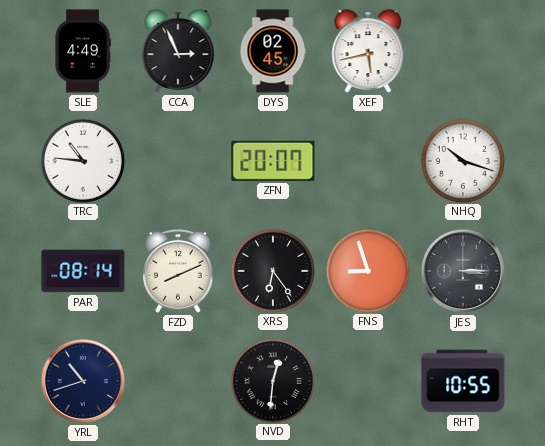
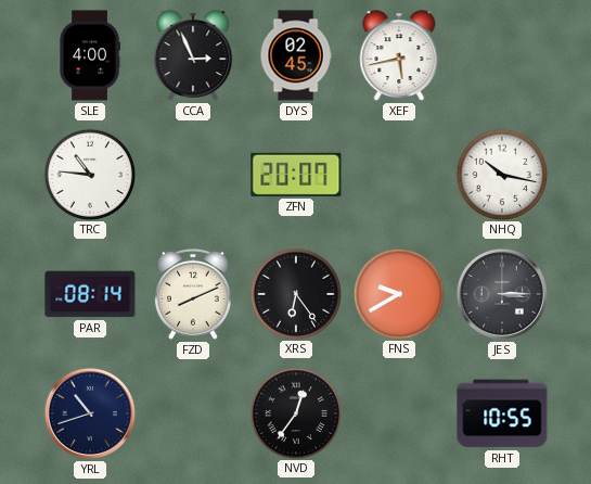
SLE: 4:49 -> 4:00 (90, 55)
NHQ: 10:18 -> 10:17 (501, 174)
FNS: 8:57 -> 9:40 (398, 293)
NVD: 12:31 -> 12:36 (295, 412)
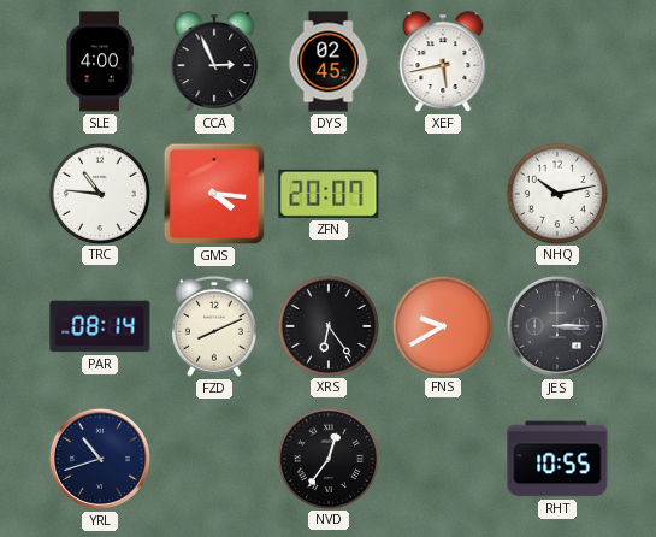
GMS: none -> 4:16 (214, 194)
NHQ: 10:17 -> 10:13 (556, 193)
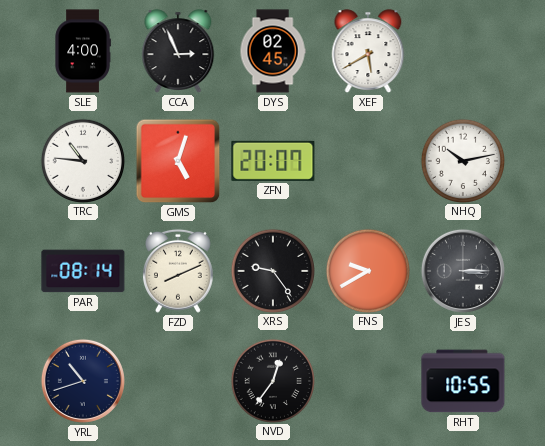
XEF: 5:43 -> 5:40 (368, 51)
GMS: 4:16 -> 5:03 (178, 161)
XRS: 6:24 -> 9:24 (272, 270)
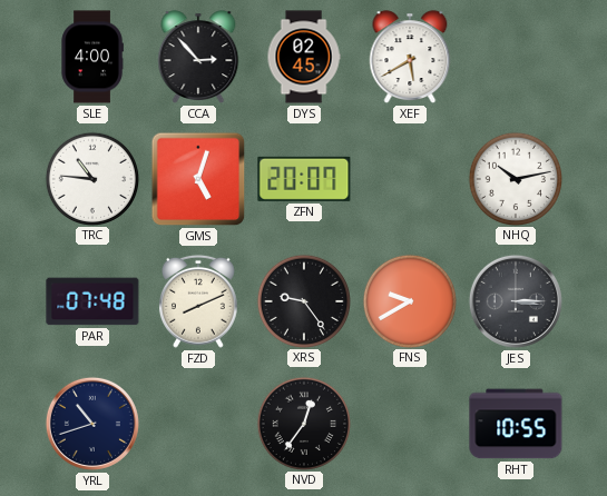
CCA: 2:56 -> 2:53 (198, 57)
PAR: 08:14 -> 07:48 (92, 301)
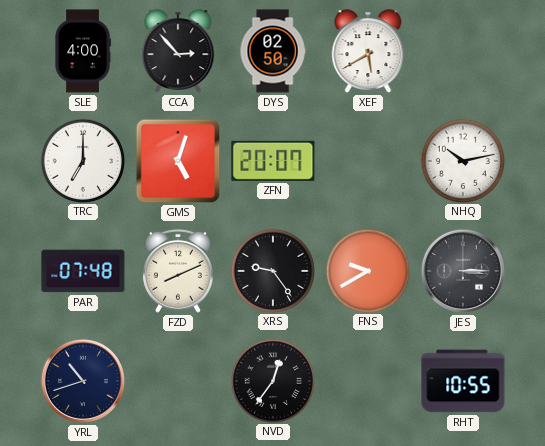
DYS: 02:45 -> 02:50 (273, 51)
TRC: 10:46 -> 7:00 (82, 160)
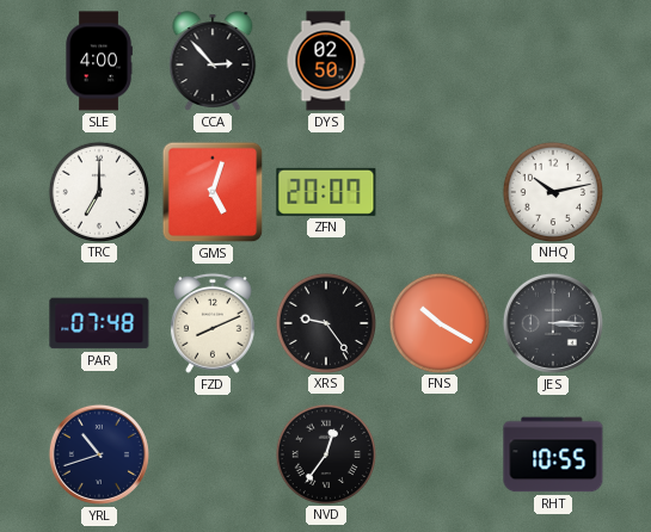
XEF: 5:40 -> none (368, 51)
FNS: 9:40 -> 10:20 (438, 322)
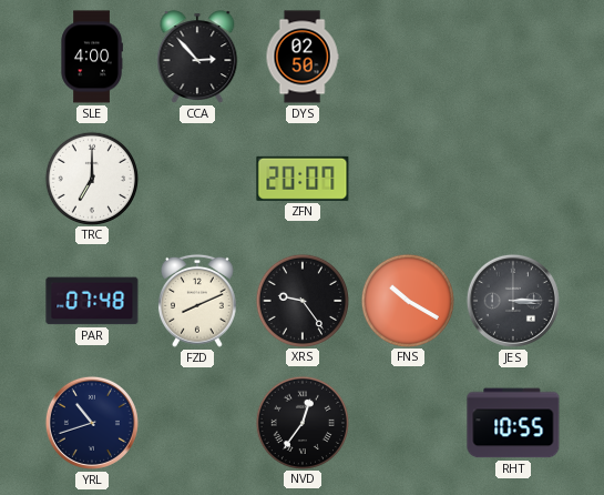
GMS: 5:03 -> none (213, 192)
NHQ: 10:13 -> none (552, 191)
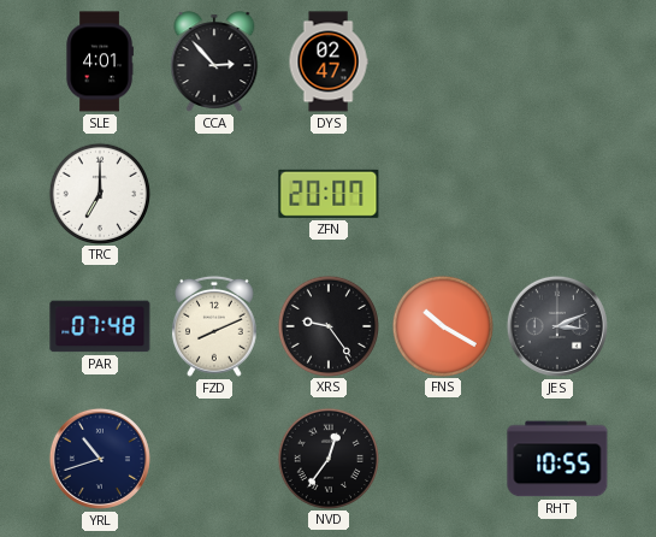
SLE: 4:00 -> 4:01 (100, 61)
DYS: 02:50 -> 02:47 (329, 61)
JES: 3:15 -> 3:11 (557, 326)
